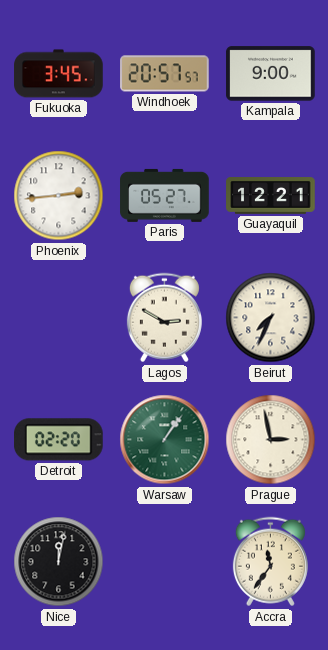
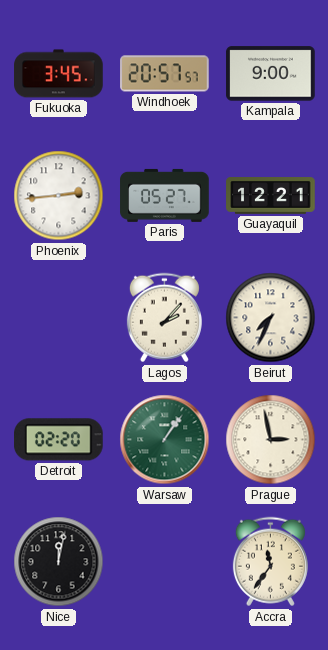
Lagos: 2:50 -> 2:07 (164, 318)
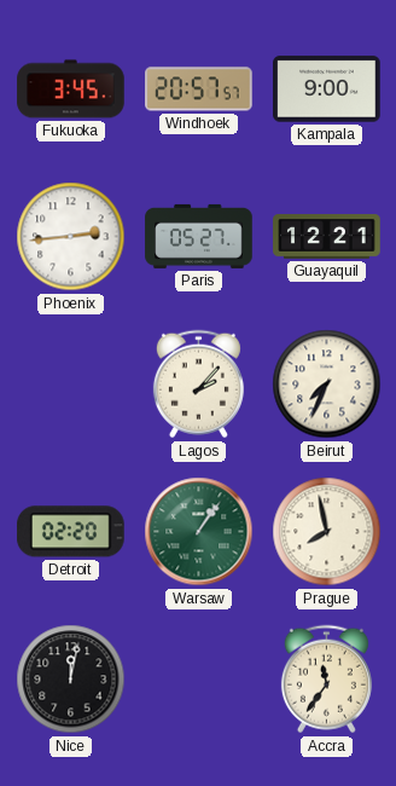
Prague: 2:58 -> 7:58 (327, 532)
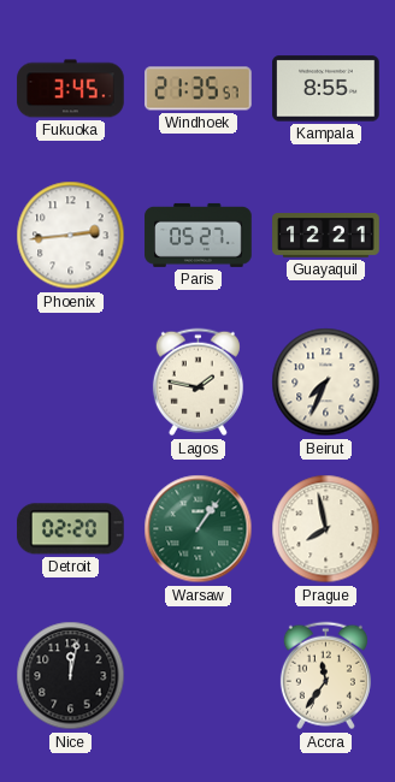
Windhoek: 20:57 -> 21:35 (199, 89)
Kampala: 9:00 -> 8:55 (326, 89)
Lagos: 2:07 -> 1:47 (197, 383)
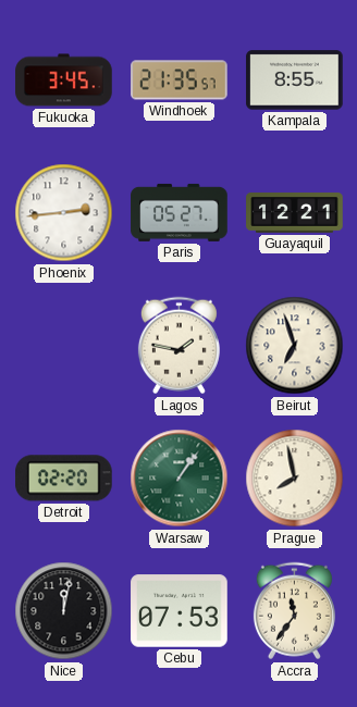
Beirut: 7:34 -> 6:57 (295, 346)
Cebu: none -> 07:53 (180, 611)
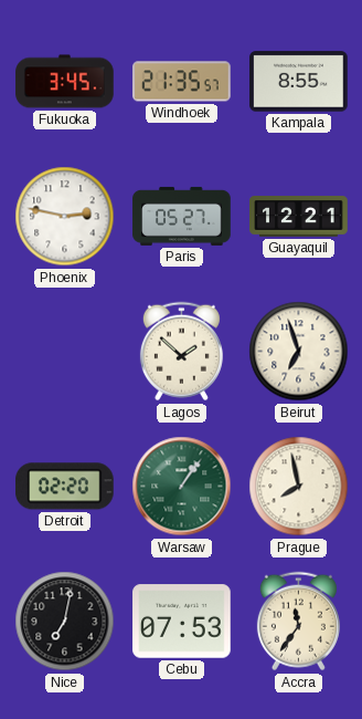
Phoenix: 2:44 -> 2:47 (65, 217)
Lagos: 1:47 -> 1:52 (181, 352)
Nice: 12:02 -> 7:02 (65, 622)
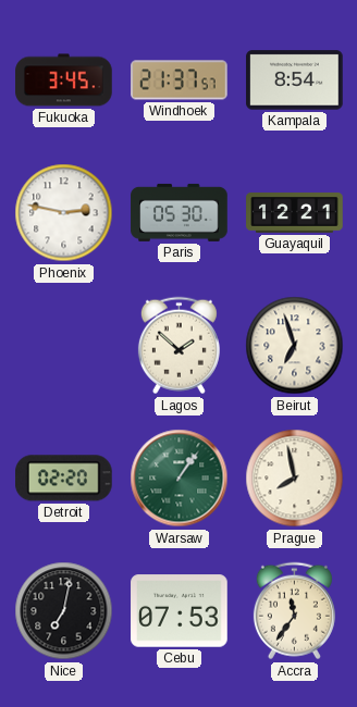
Windhoek: 21:35 -> 21:37 (180, 80)
Kampala: 8:55 -> 8:54 (295, 80)
Paris: 05:27 -> 05:30 (180, 212)
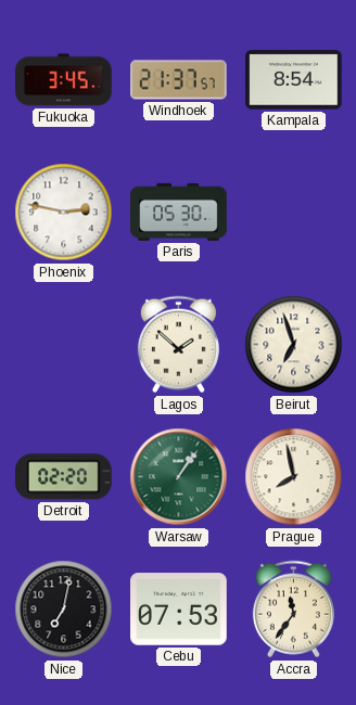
Guayaquil: 12:21 -> none (295, 213)
